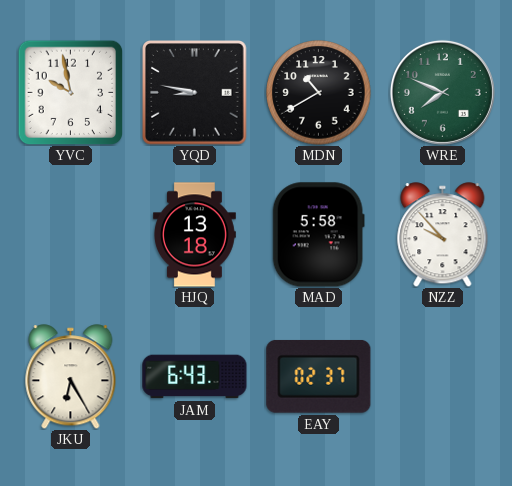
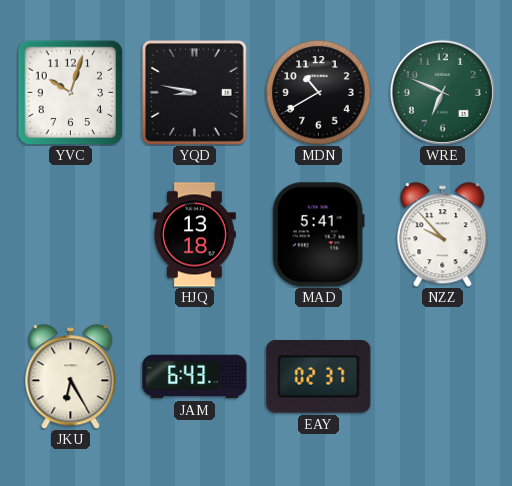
YVC: 9:58 -> 10:03 (70, 92)
WRE: 7:49 -> 6:49 (442, 92)
MAD: 5:58 -> 5:41 (318, 235)
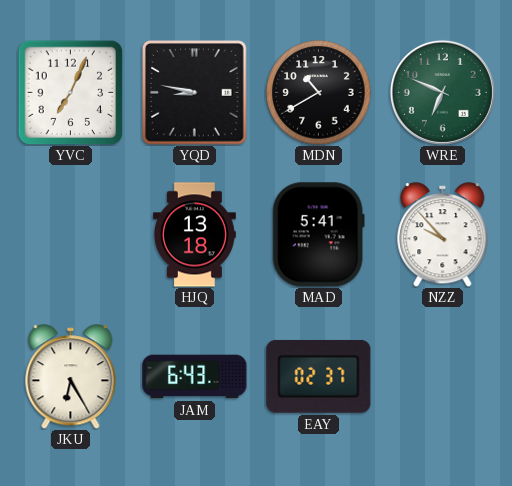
YVC: 10:03 -> 7:04 (70, 92)
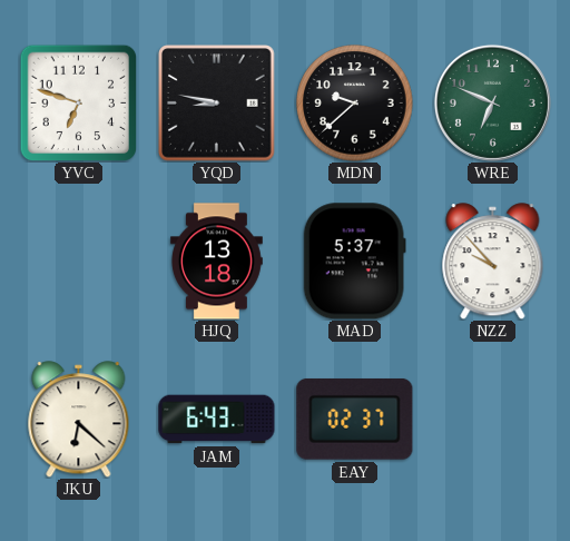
YVC: 7:04 -> 6:48 (78, 102)
MDN: 10:40 -> 9:38 (355, 104)
MAD: 5:41 -> 5:37 (354, 262)
JKU: 6:25 -> 6:22 (79, 420)
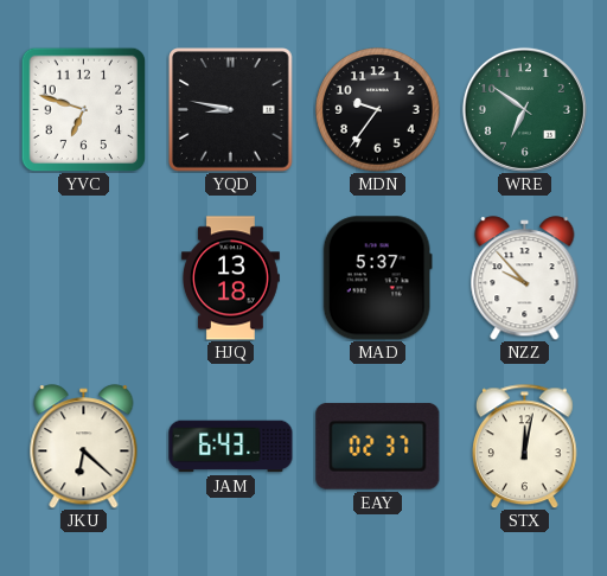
MDN: 9:38 -> 9:36 (378, 110)
WRE: 6:49 -> 6:51 (524, 109)
STX: none -> 12:02 (525, 446)
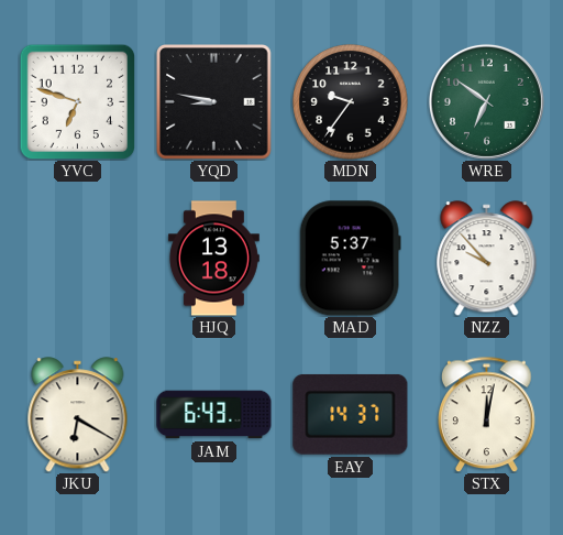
JKU: 6:22 -> 6:20 (78, 415)
EAY: 02:37 -> 14:37 (351, 415)
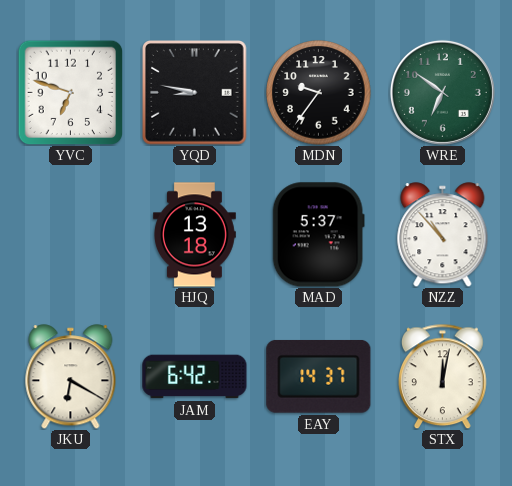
NZZ: 9:53 -> 10:53 (443, 235)
JAM: 6:43 -> 6:42 (195, 377)
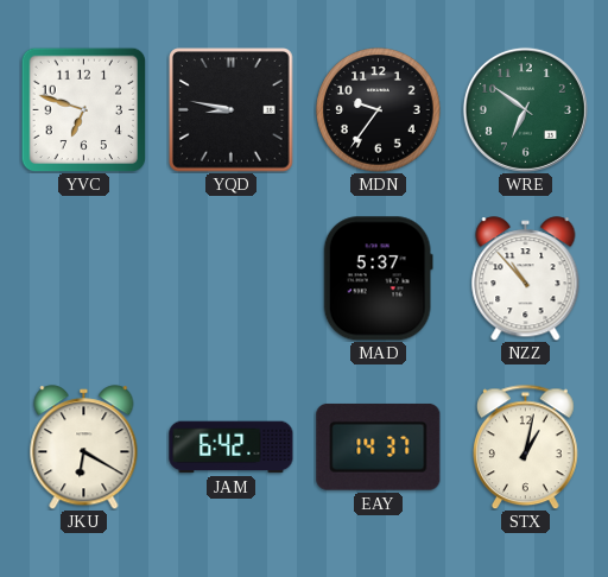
HJQ: 13:18 -> none (195, 235)
STX: 12:02 -> 1:02 (526, 446)
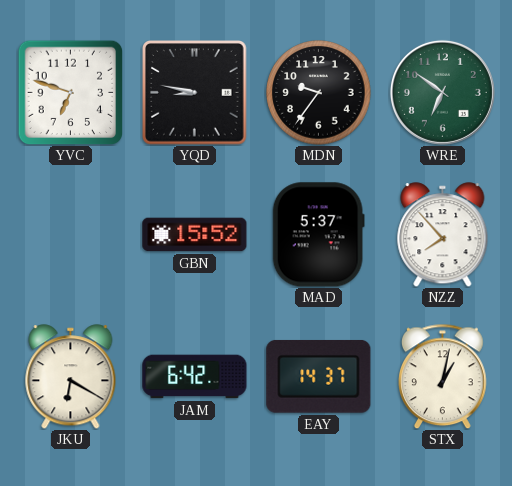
GBN: none -> 15:52 (195, 235)
NZZ: 10:53 -> 7:53 (443, 235)
